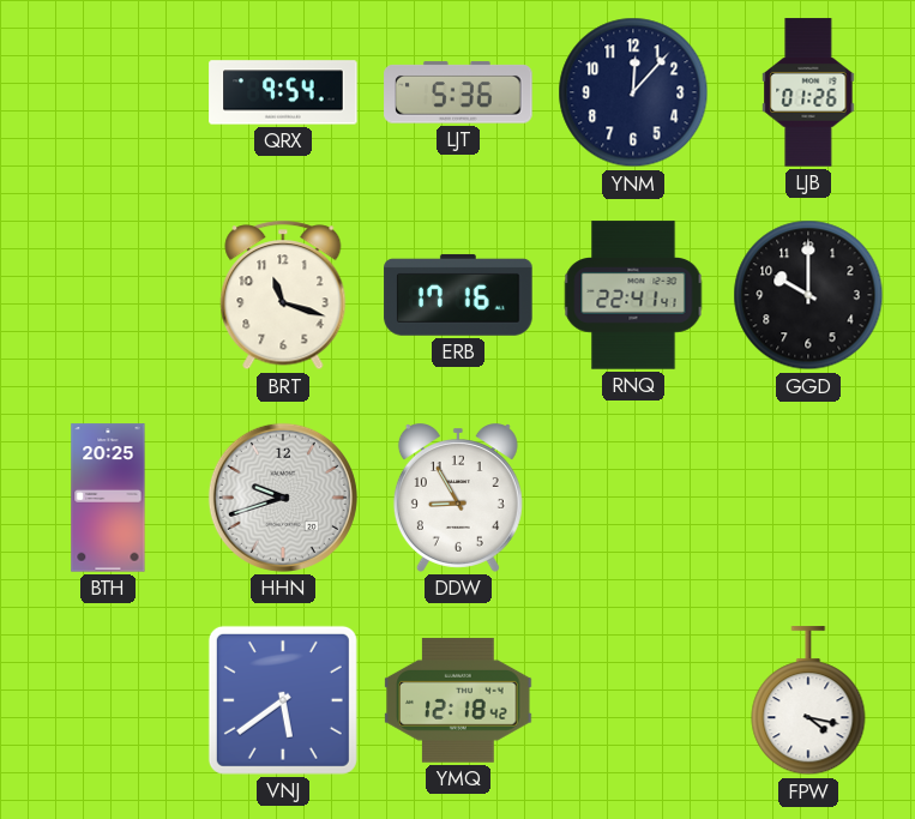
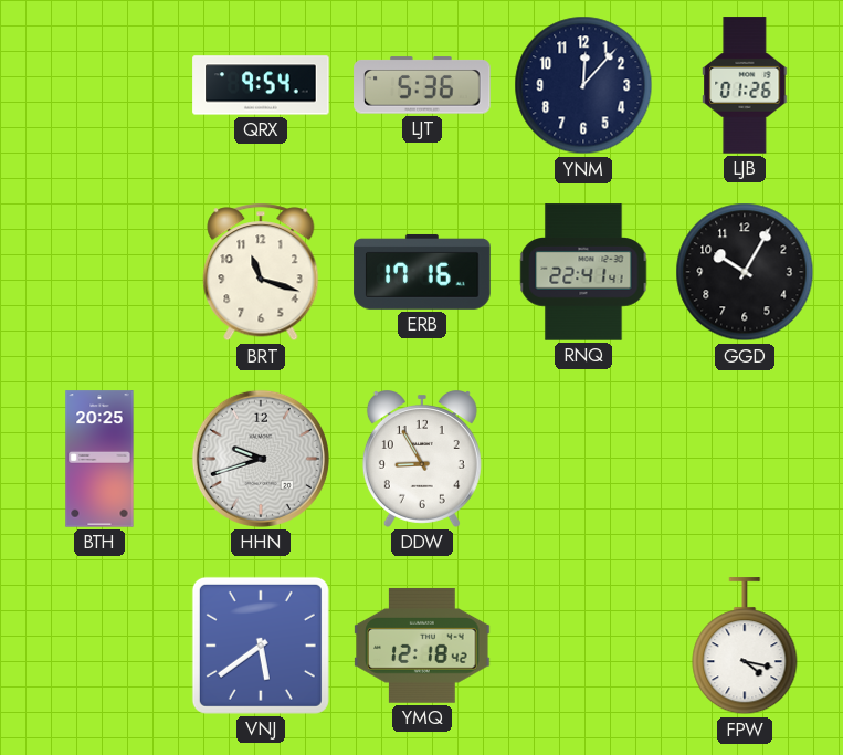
GGD: 10:00 -> 10:05 (745, 272)
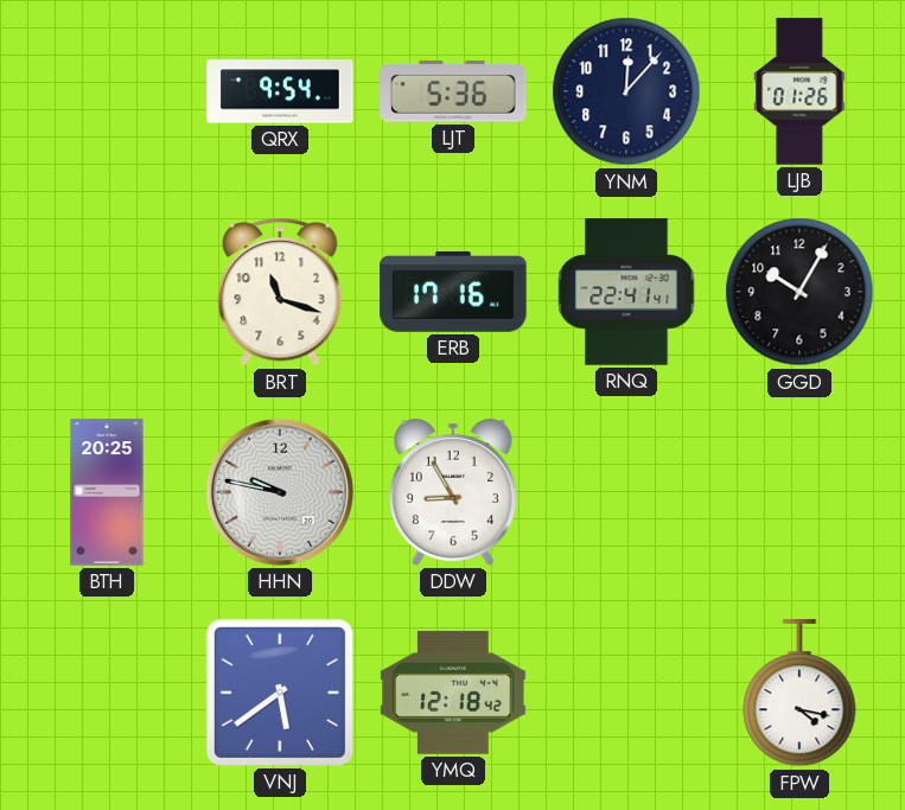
HHN: 9:42 -> 9:47 (280, 492)
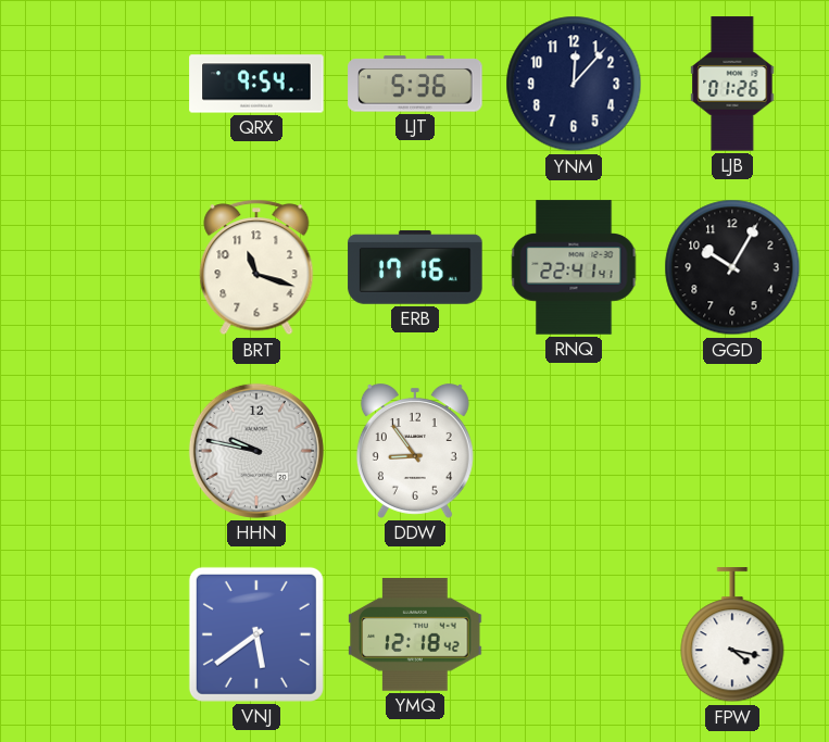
BTH: 20:25 -> none (107, 492)
DDW: 8:55 -> 8:54 (415, 452)
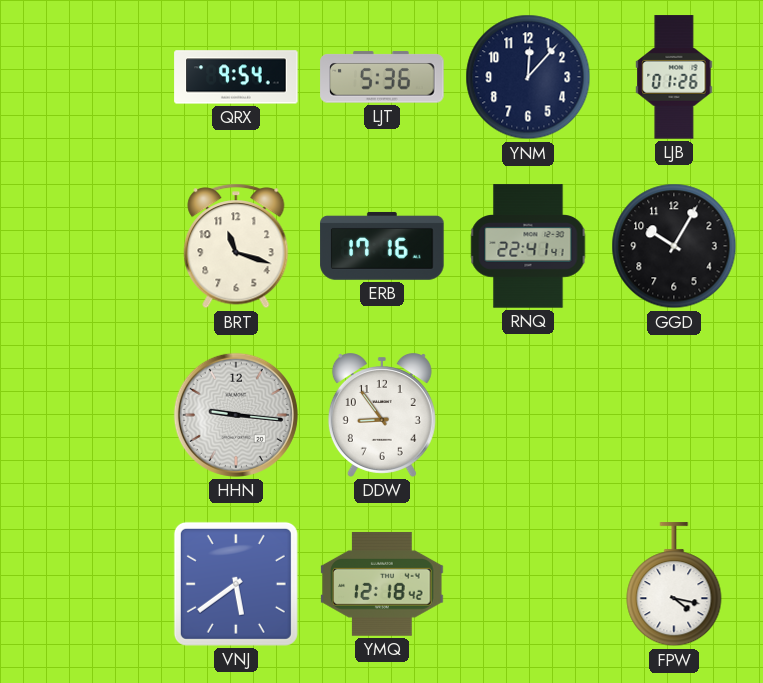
HHN: 9:47 -> 9:16 (236, 415)
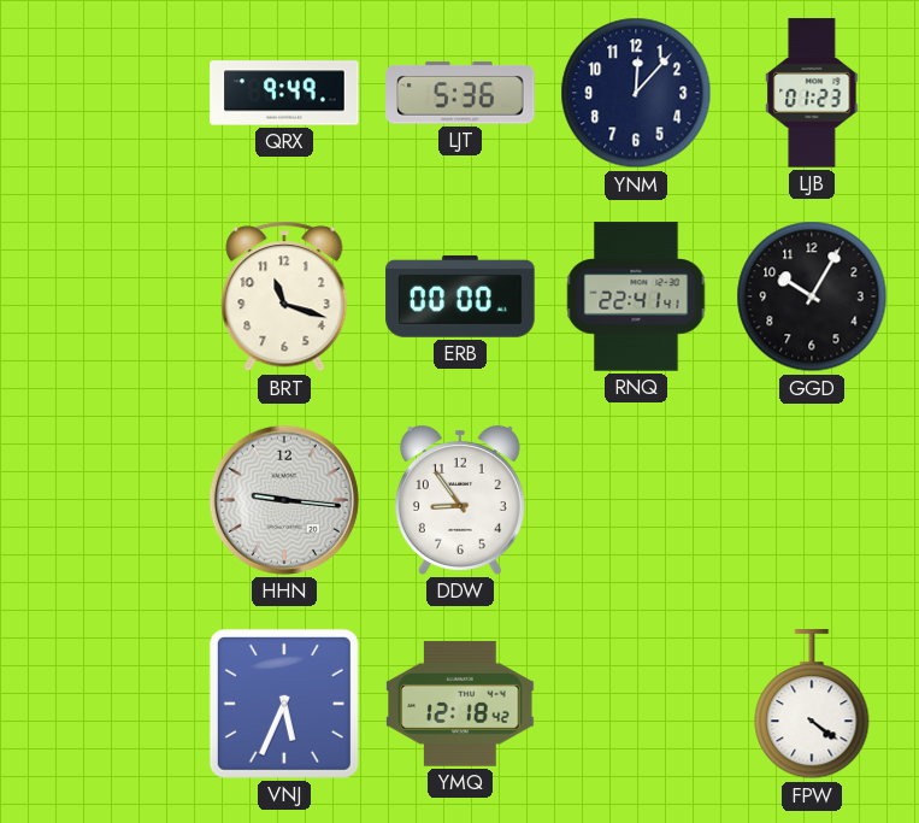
QRX: 9:54 -> 9:49 (284, 93)
LJB: 01:26 -> 01:23 (812, 93)
ERB: 17:16 -> 00:00 (460, 296)
VNJ: 5:39 -> 5:34 (284, 704)
FPW: 4:17 -> 4:21 (812, 705)
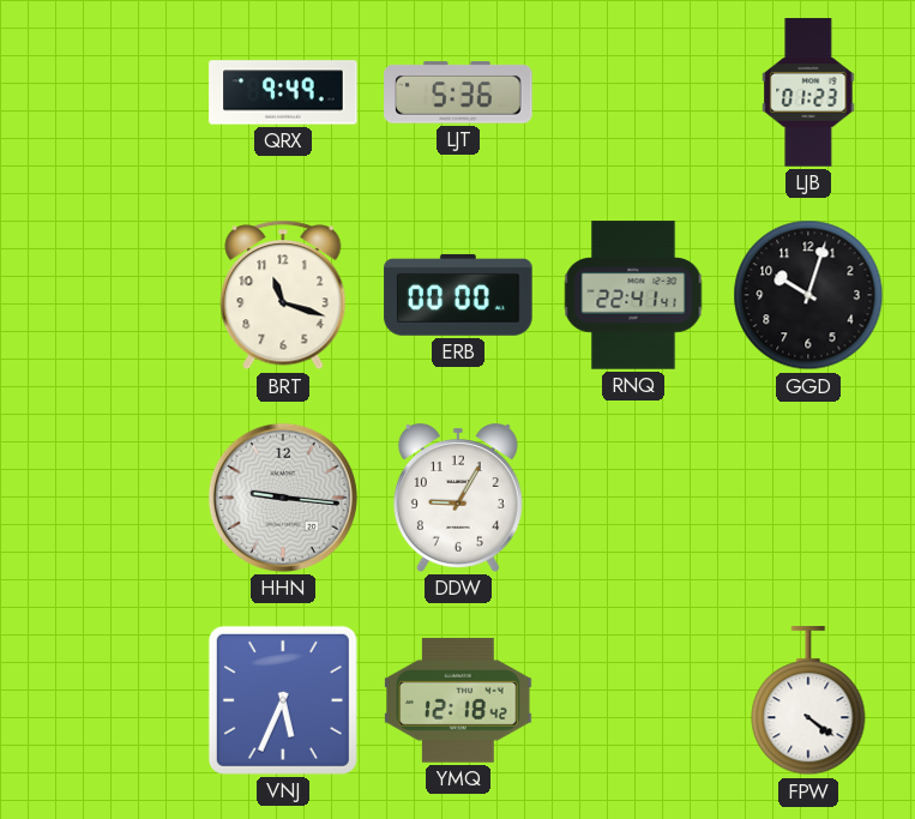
YNM: 12:07 -> none (636, 93)
GGD: 10:05 -> 10:03 (808, 295)
DDW: 8:54 -> 9:05 (458, 499)
